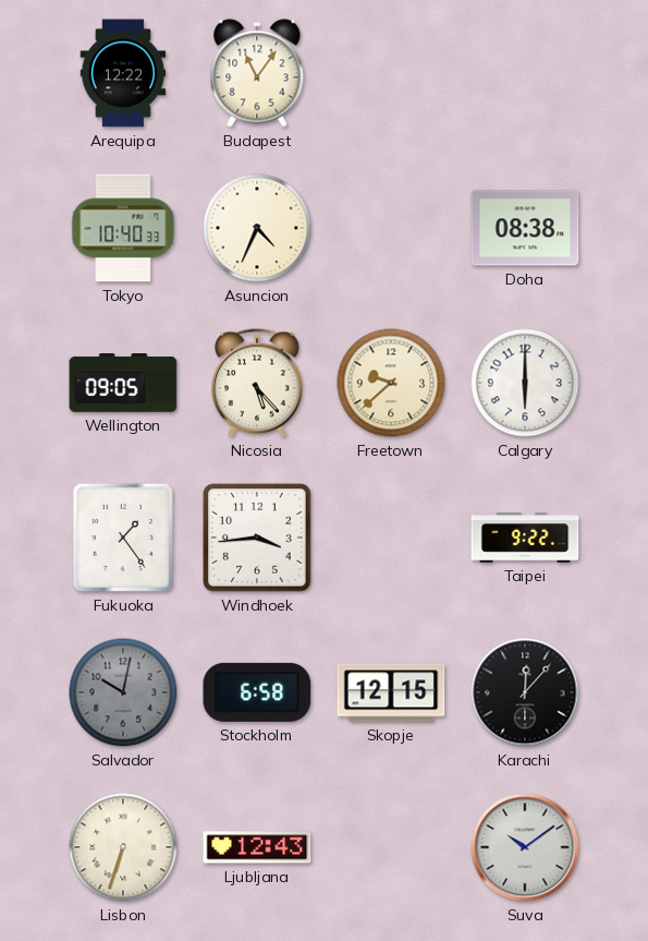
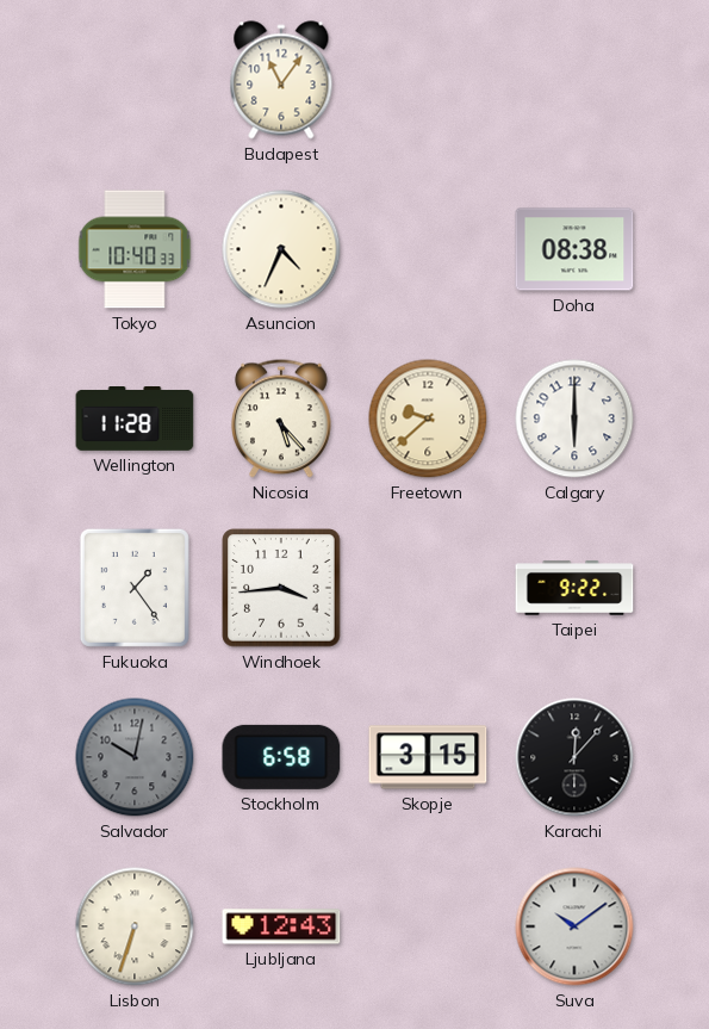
Arequipa: 12:22 -> none (123, 73)
Wellington: 09:05 -> 11:28 (135, 420)
Skopje: 12:15 -> 3:15 (428, 757)
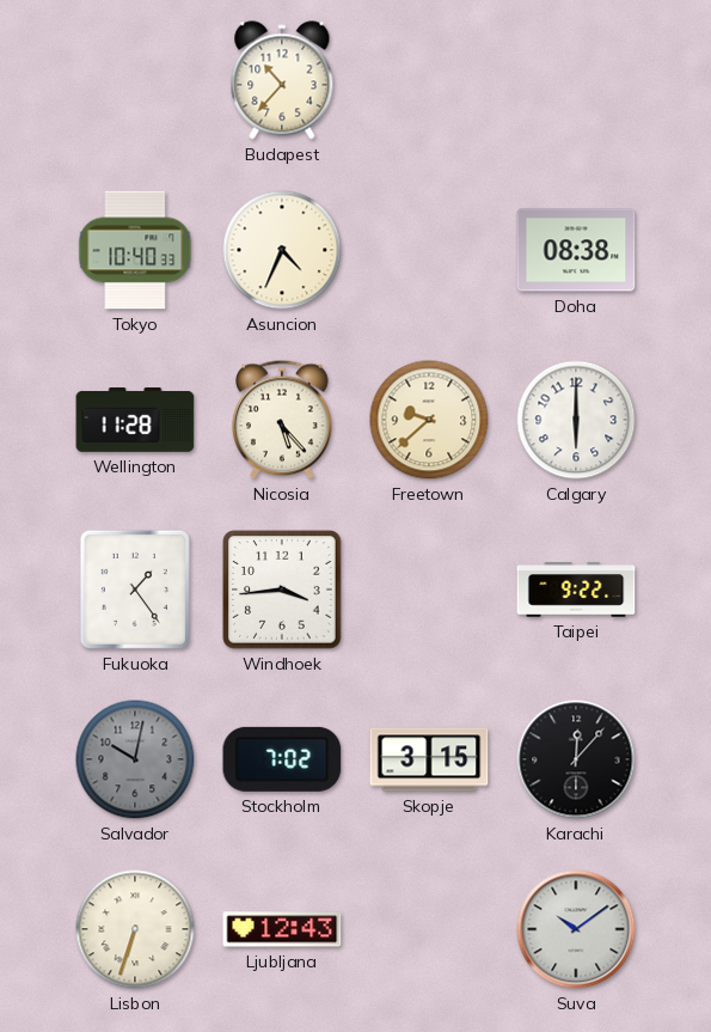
Budapest: 11:06 -> 10:37 (282, 80)
Stockholm: 6:58 -> 7:02 (282, 759)
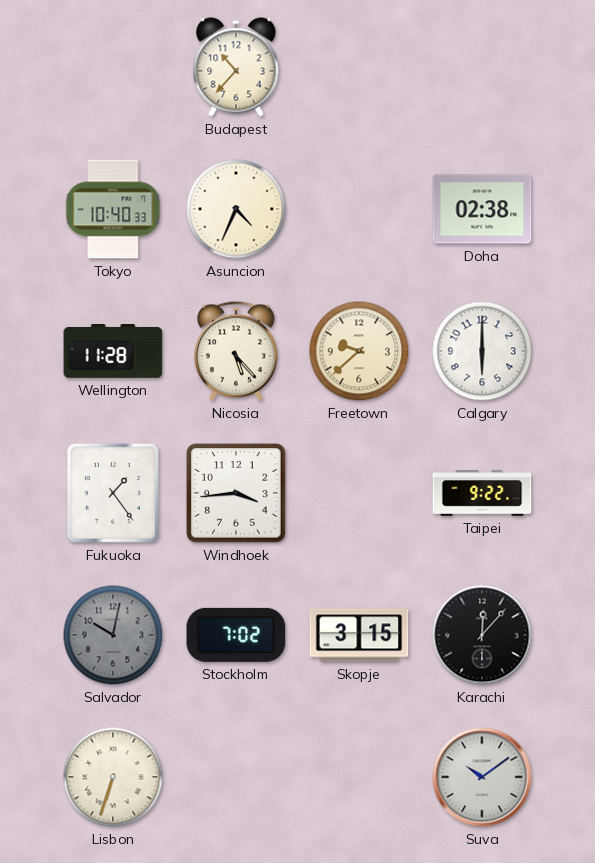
Doha: 08:38 -> 02:38 (482, 209)
Ljubljana: 12:43 -> none (282, 929)
